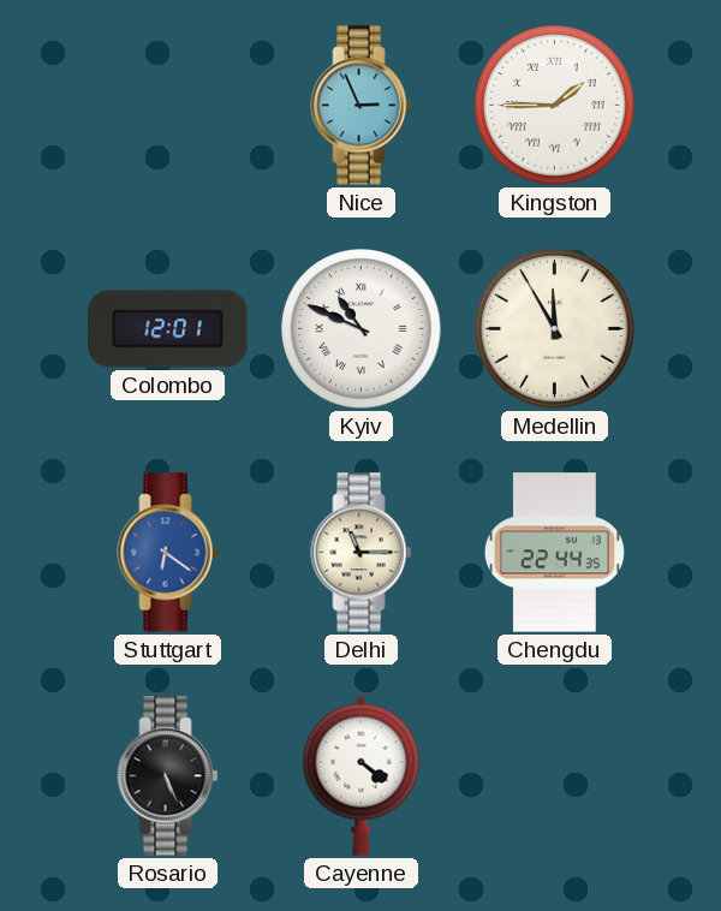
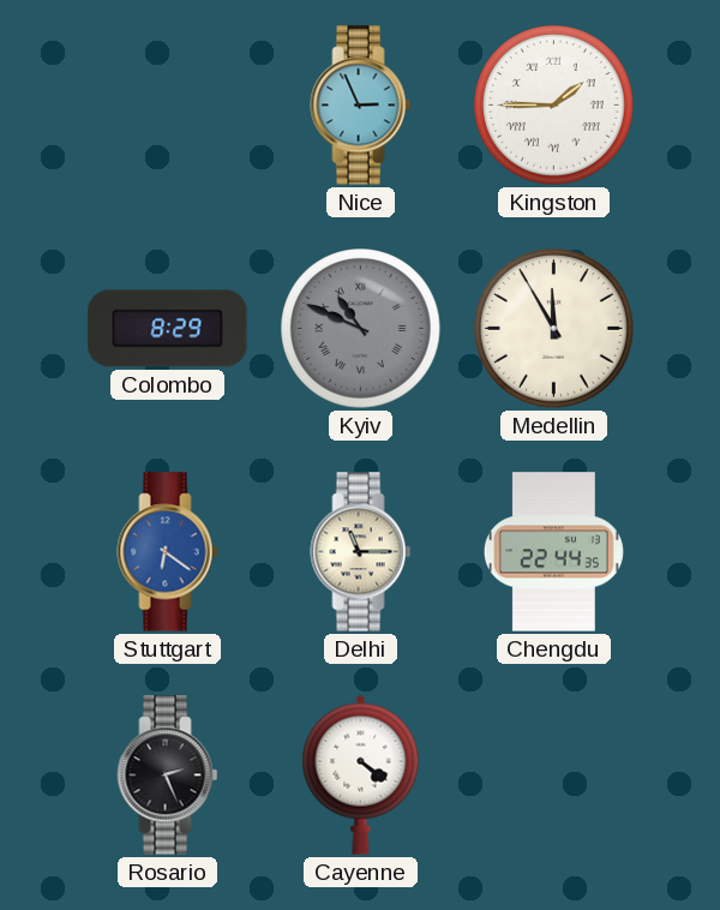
Colombo: 12:01 -> 8:29 (168, 329)
Kyiv dial: white -> grey (361, 329)
Rosario: 5:26 -> 2:26 (168, 776)
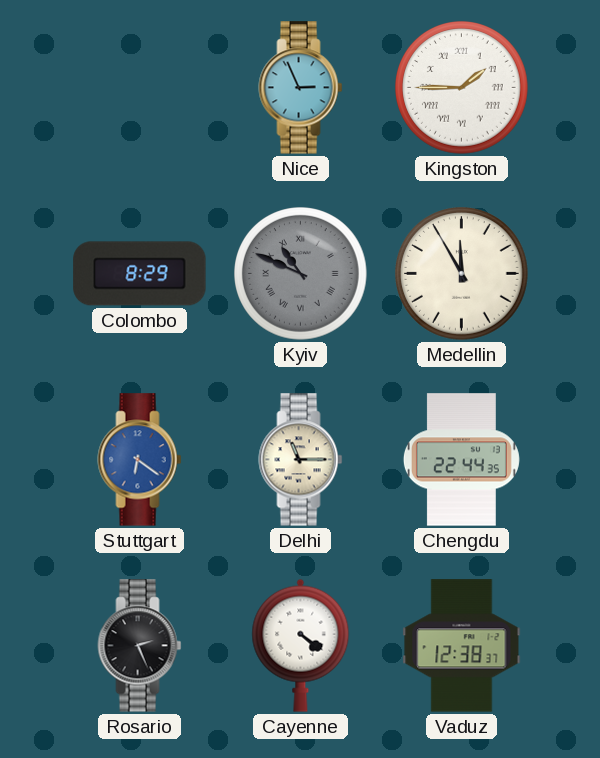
Vaduz: none -> 12:38 (462, 646)
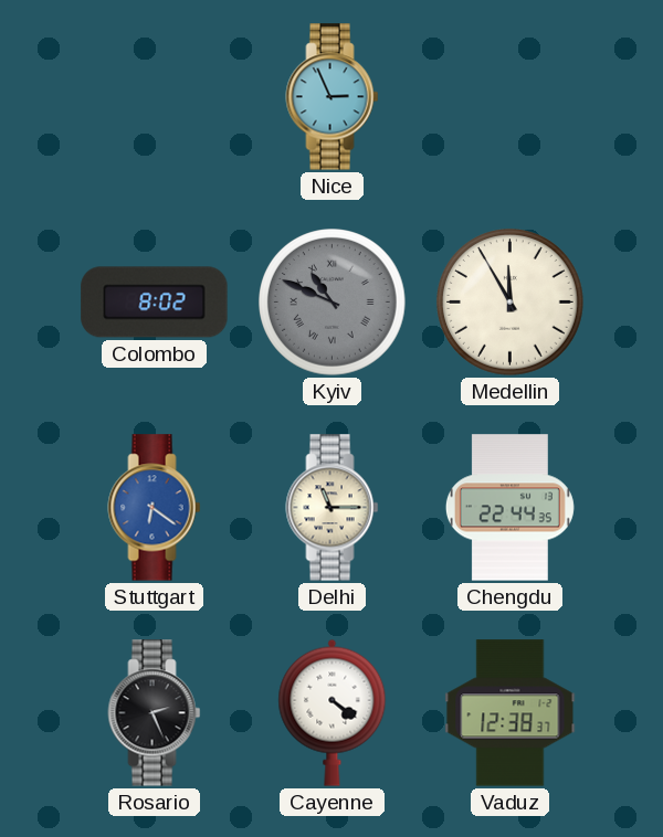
Kingston: 1:45 -> none (462, 88)
Colombo: 8:29 -> 8:02 (155, 303)
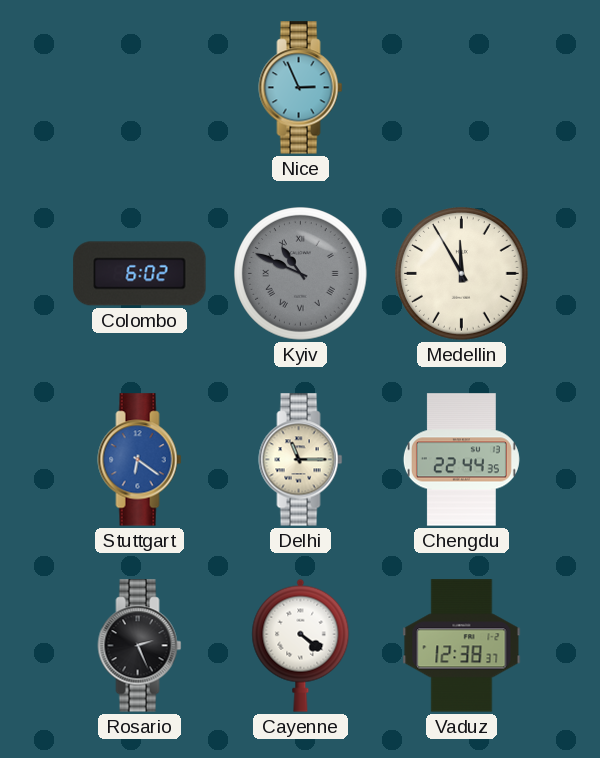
Colombo: 8:02 -> 6:02 (140, 274)
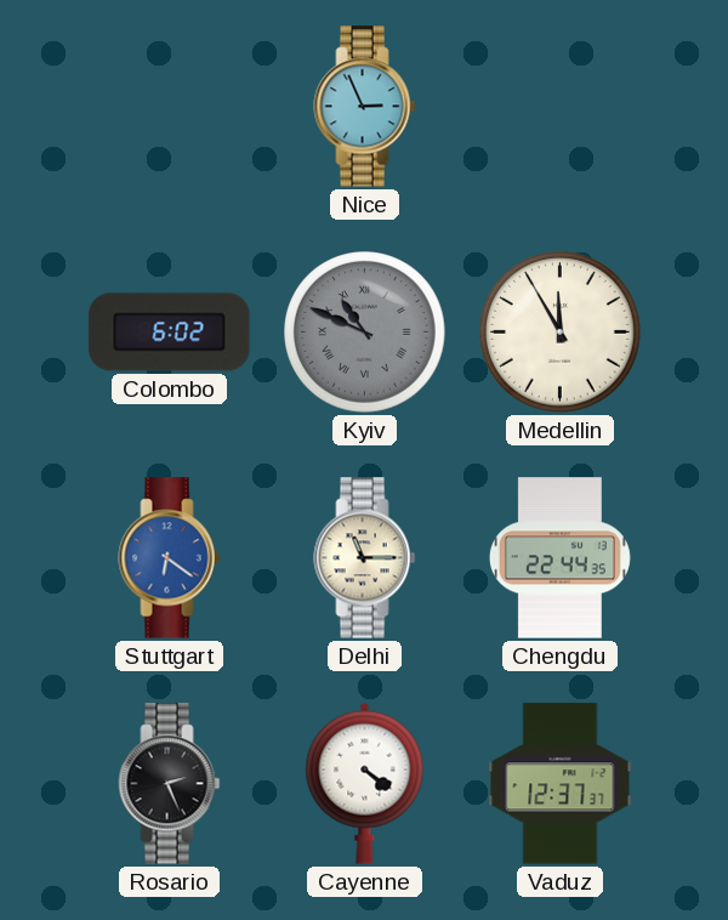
Vaduz: 12:38 -> 12:37 (561, 784)
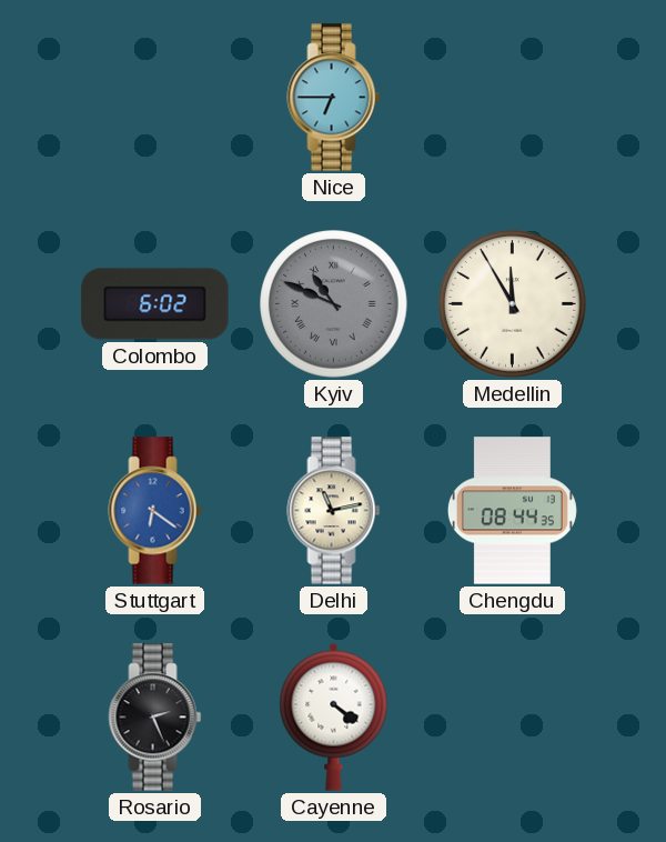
Nice: 2:56 -> 6:45 (334, 98)
Delhi: 11:15 -> 11:13 (334, 511)
Chengdu: 22:44 -> 08:44 (512, 511)
Vaduz: 12:37 -> none (561, 784)
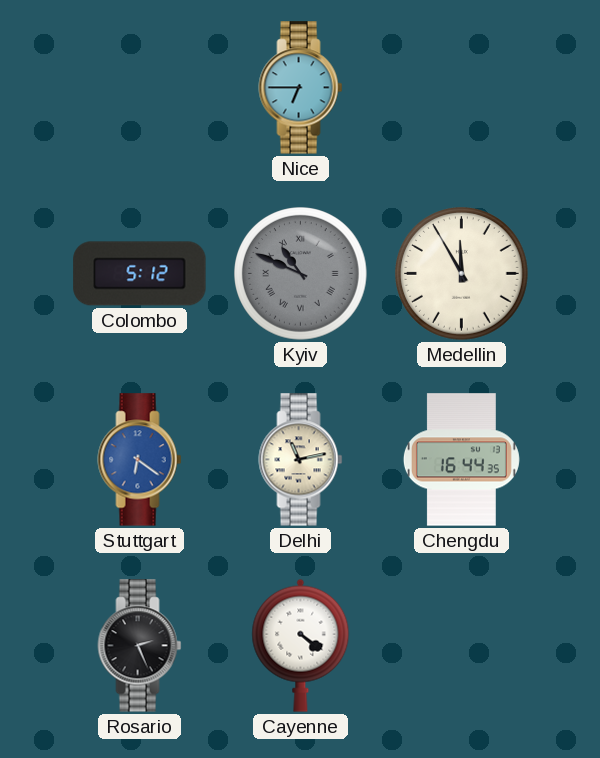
Colombo: 6:02 -> 5:12 (140, 274)
Chengdu: 08:44 -> 16:44 (461, 460)
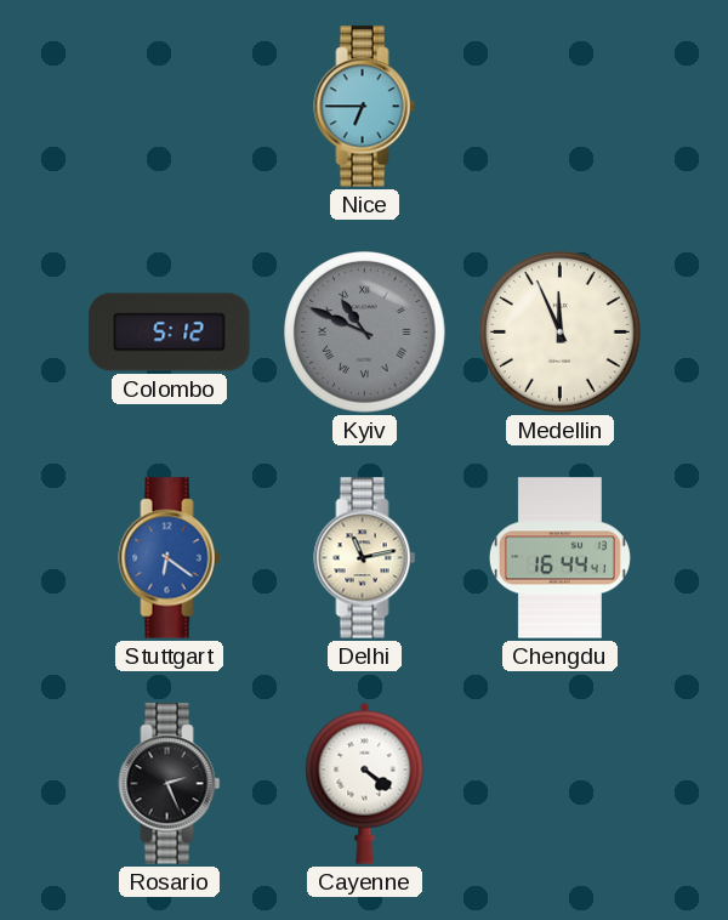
Medellin: 11:55 -> 11:56 (561, 333)
Chengdu: 16:44:35 -> 16:44:41 (559, 558)
